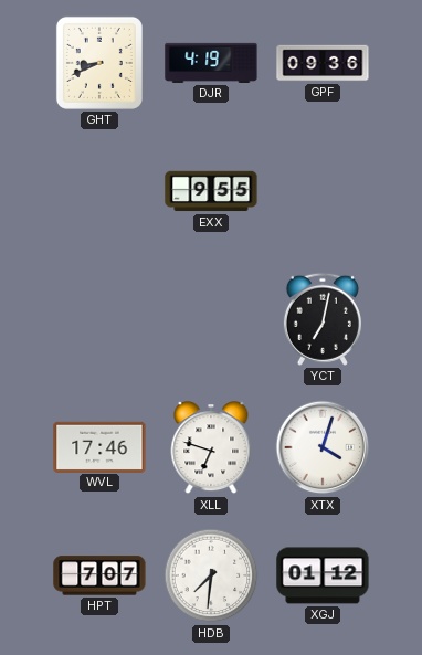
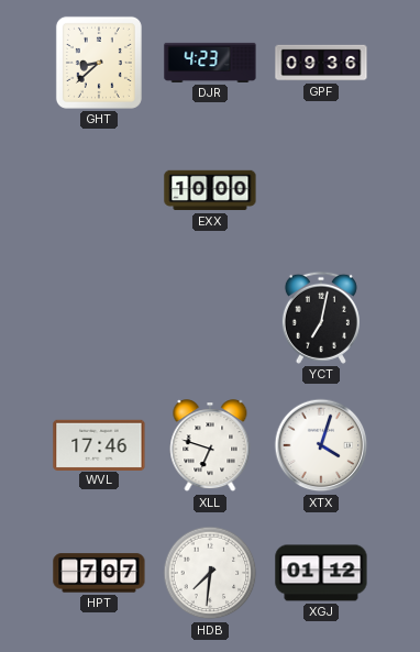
GHT: 8:41 -> 8:38 (99, 63)
DJR: 4:19 -> 4:23 (210, 63)
EXX: 9:55 -> 10:00 (210, 190)
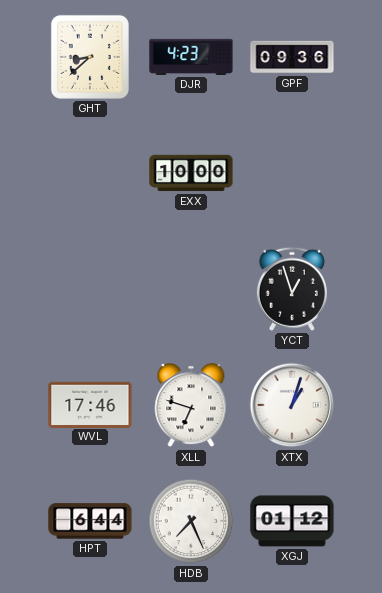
YCT: 7:02 -> 12:57 (292, 289)
XTX: 4:03 -> 1:03 (292, 405)
HPT: 7:07 -> 6:44 (90, 521)
HDB: 7:31 -> 7:26 (191, 521)
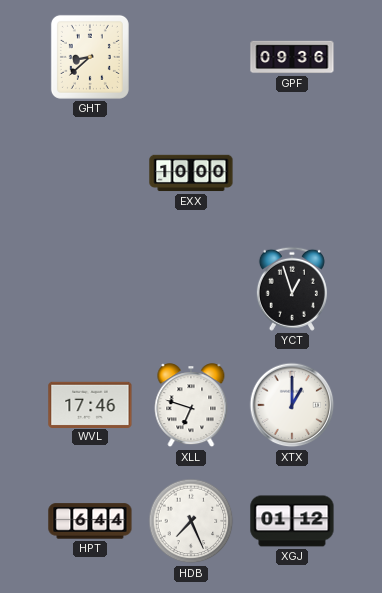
DJR: 4:23 -> none (191, 57)
XTX: 1:03 -> 1:00 (292, 405)
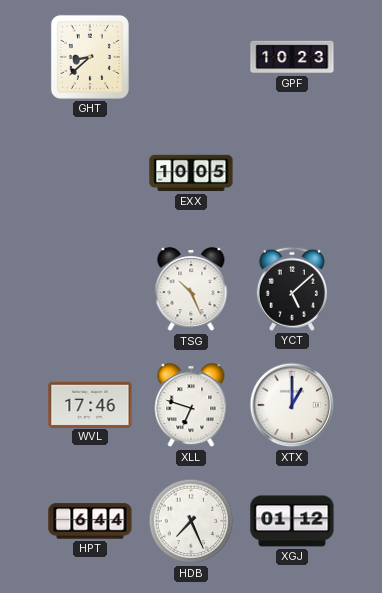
GPF: 09:36 -> 10:23 (292, 57)
EXX: 10:00 -> 10:05 (191, 173)
TSG: none -> 10:26 (191, 290)
YCT: 12:57 -> 5:08 (292, 289)
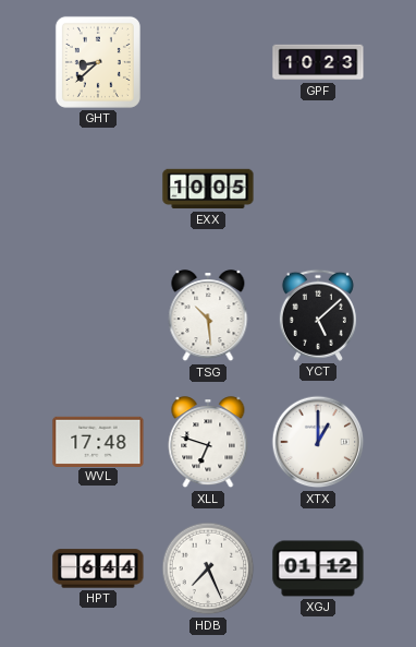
TSG: 10:26 -> 10:29 (208, 316)
WVL: 17:46 -> 17:48 (98, 441)
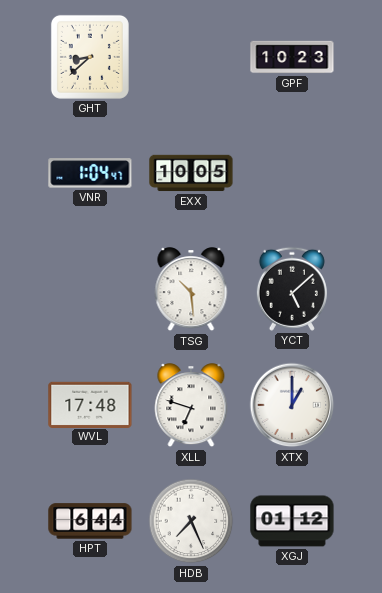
VNR: none -> 1:04 (90, 173)
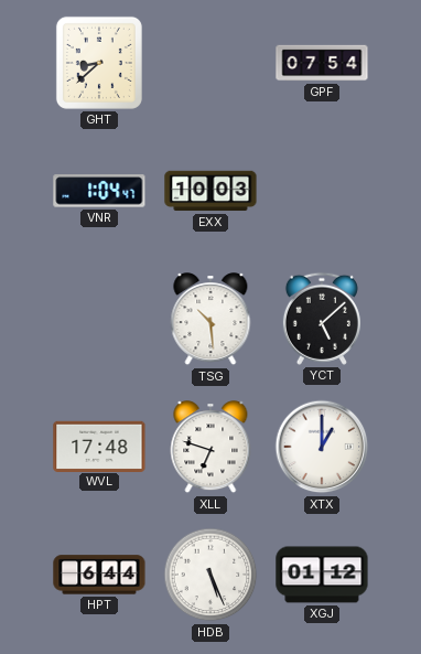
GPF: 10:23 -> 07:54 (322, 63)
EXX: 10:05 -> 10:03 (210, 191)
HDB: 7:26 -> 5:26 (210, 575)
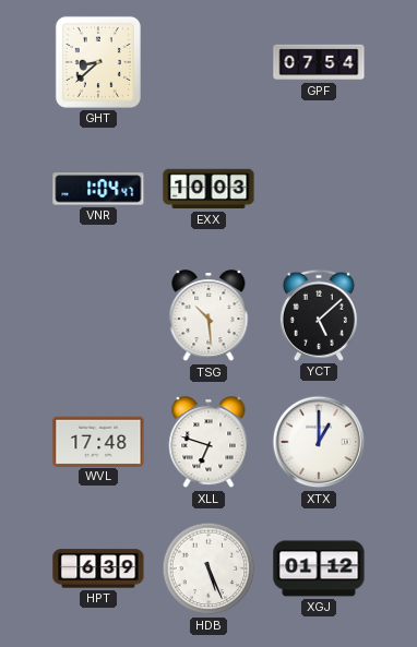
HPT: 6:44 -> 6:39 (98, 568)
